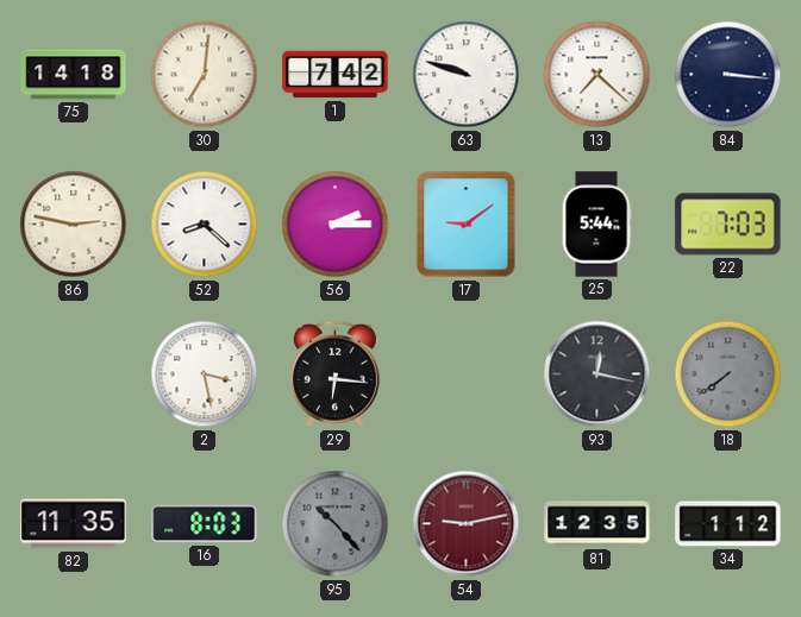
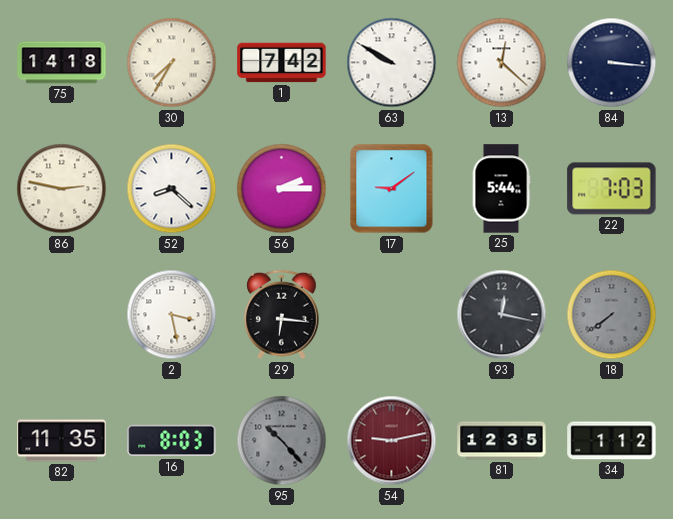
30: 7:01 -> 7:35 (172, 63)
63: 9:48 -> 9:50 (392, 63)
13: 7:22 -> 12:22 (502, 63)
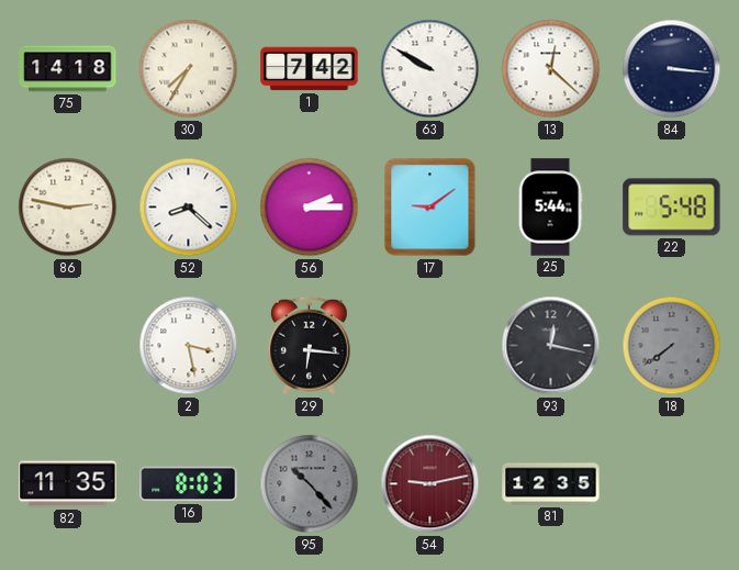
22: 7:03 -> 5:48 (672, 208)
34: 1:12 -> none (612, 441)
